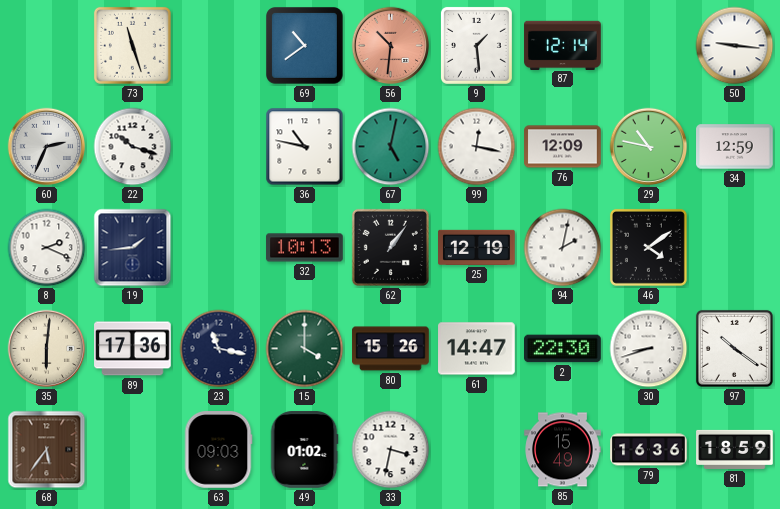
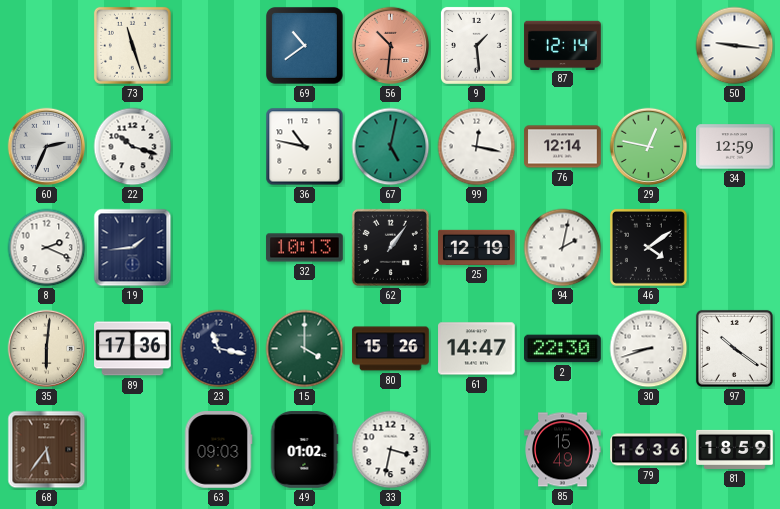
76: 12:09 -> 12:14 (563, 147)
29: 10:47 -> 12:47 (649, 147)
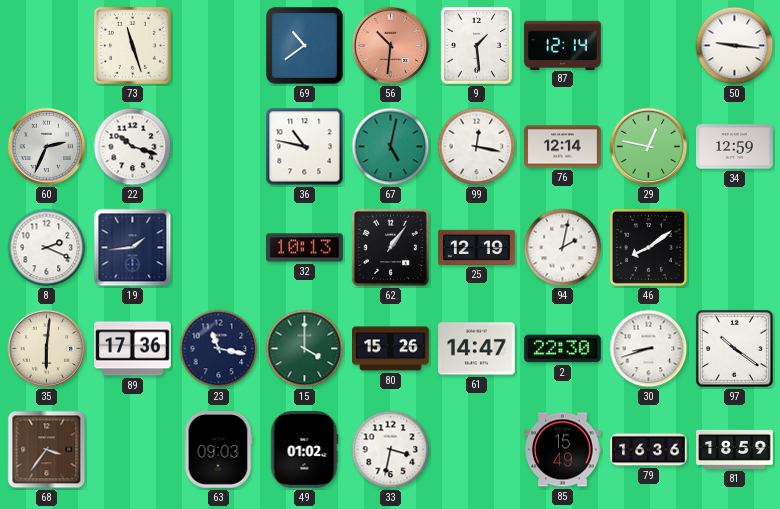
46: 4:09 -> 8:09 (648, 247)
68: 5:36 -> 3:36 (47, 450)
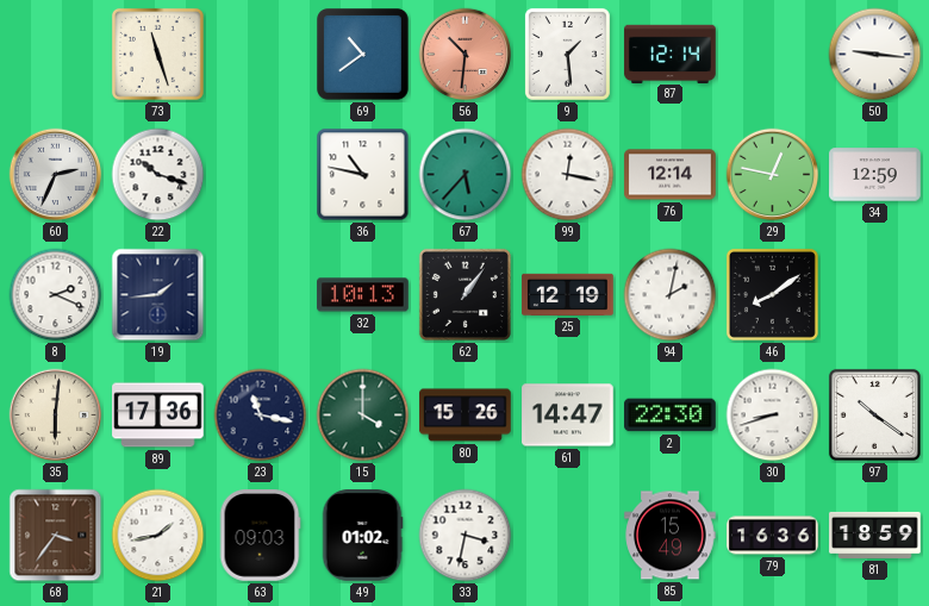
67: 5:02 -> 5:37 (466, 175)
21: none -> 1:43 (158, 536)
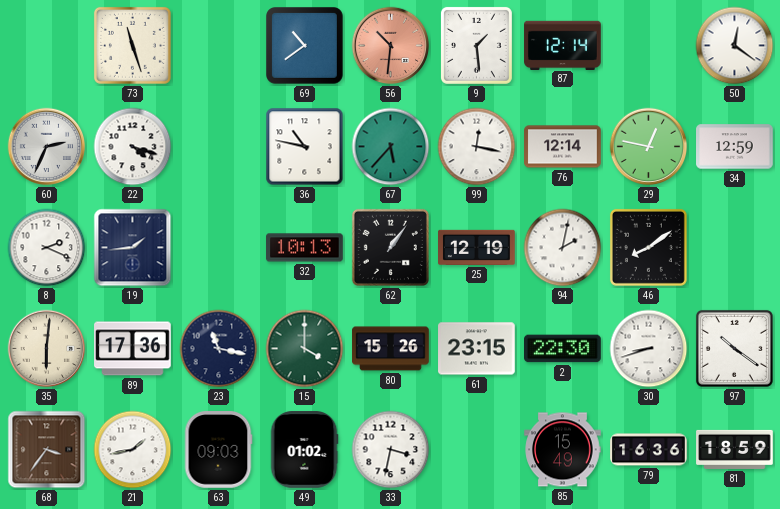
50: 9:16 -> 12:21 (735, 46)
22: 10:18 -> 4:18 (133, 147)
61: 14:47 -> 23:15 (477, 349)
